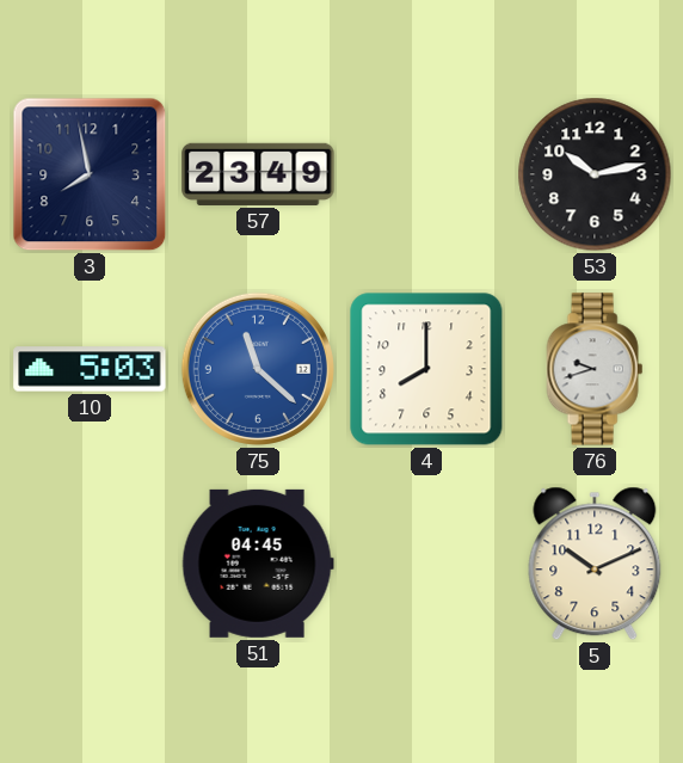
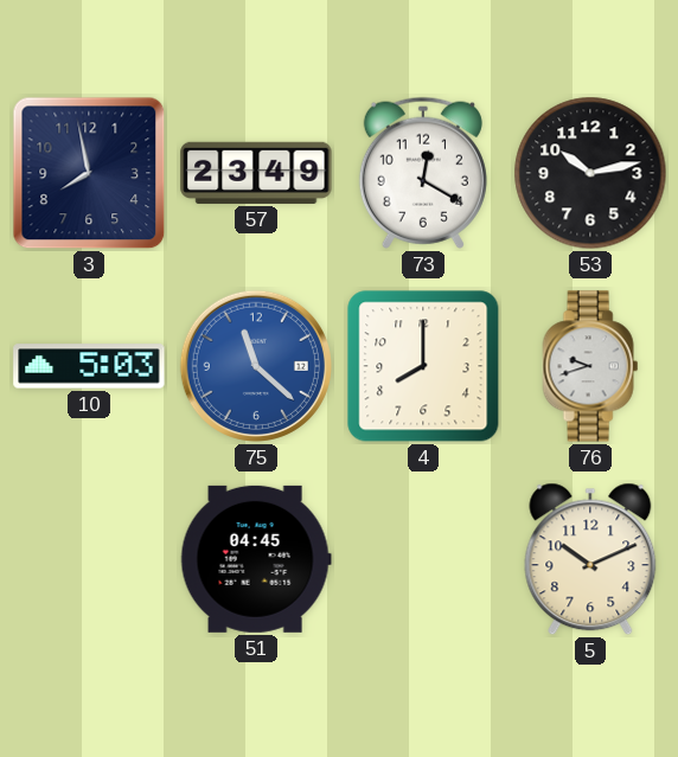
73: none -> 12:20 (423, 173)
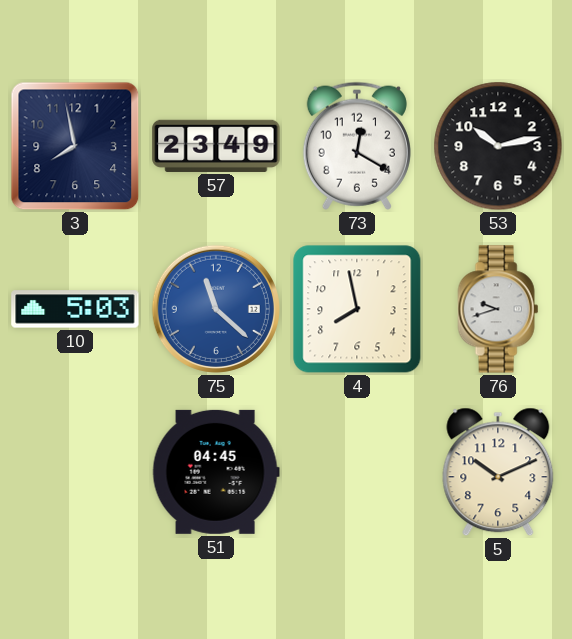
4: 8:00 -> 7:58 (357, 309)
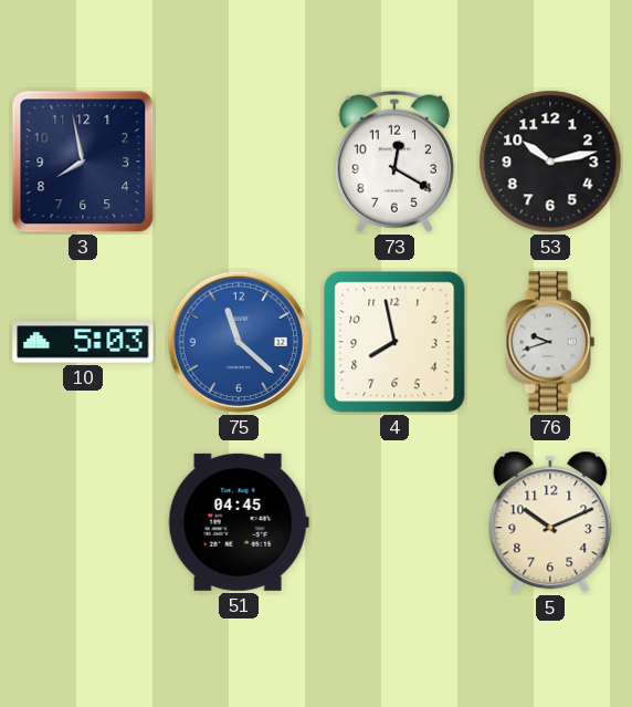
57: 23:49 -> none (216, 146)
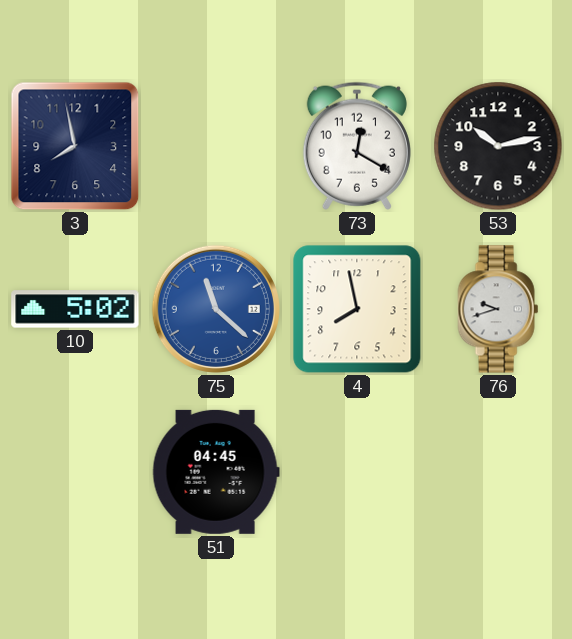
10: 5:03 -> 5:02 (75, 309)
5: 10:11 -> none (550, 522)
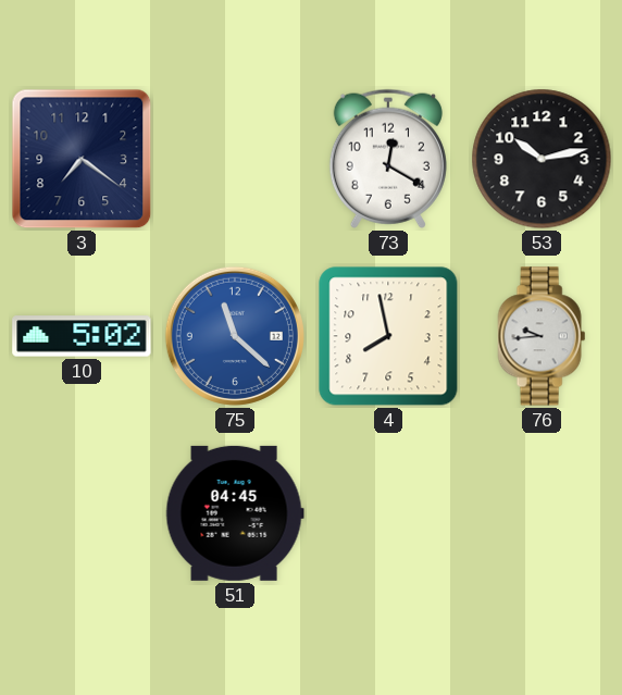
3: 7:58 -> 7:21 (82, 159)
76: 9:42 -> 9:44 (542, 336)
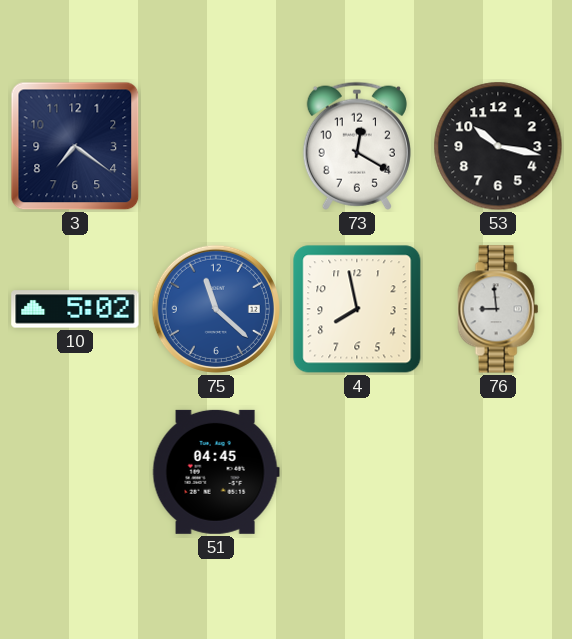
53: 10:13 -> 10:17 (498, 146)
76: 9:44 -> 8:59 (498, 309)
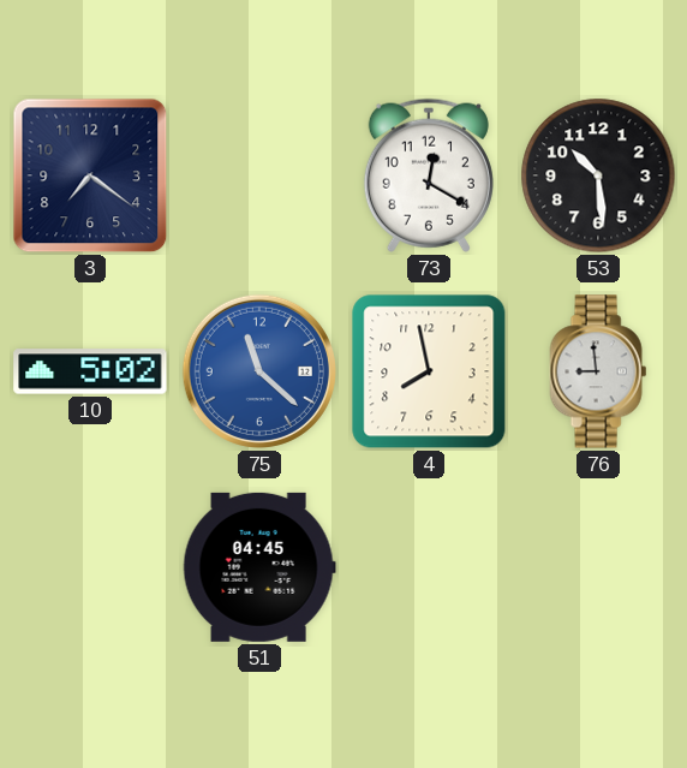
53: 10:17 -> 10:29 (598, 175)
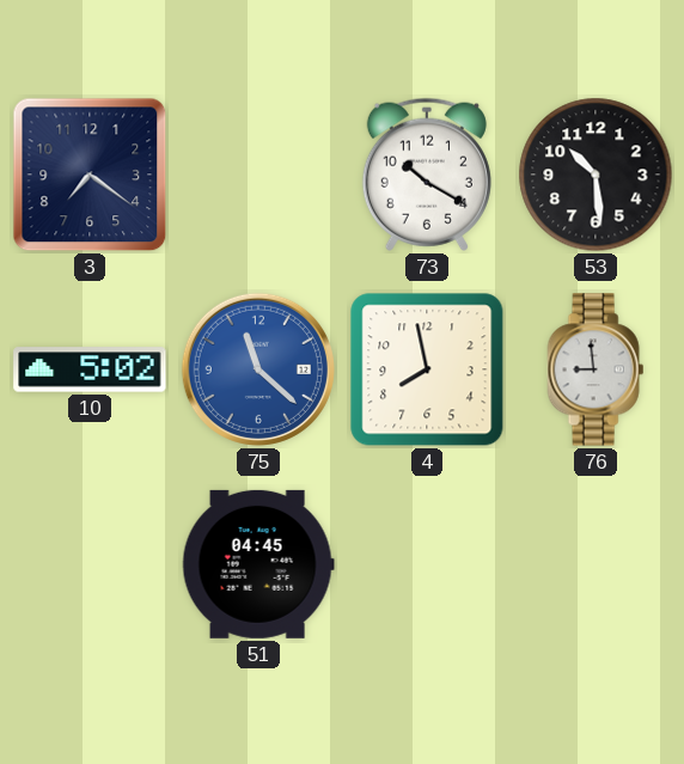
73: 12:20 -> 10:20 (427, 175)
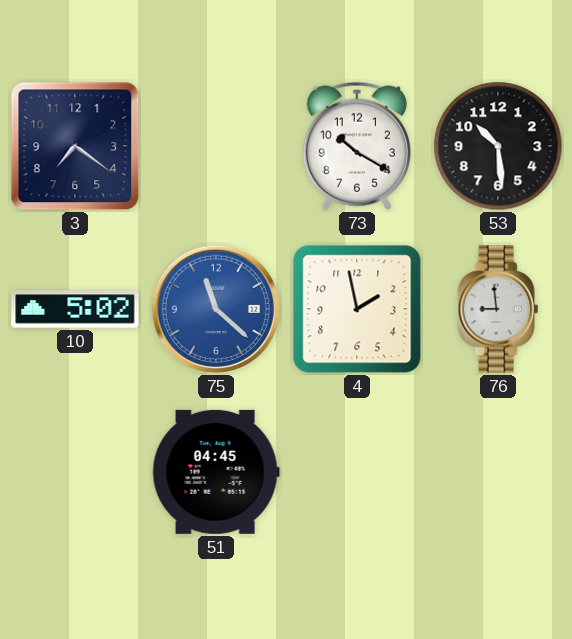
4: 7:58 -> 1:58 (357, 309)
